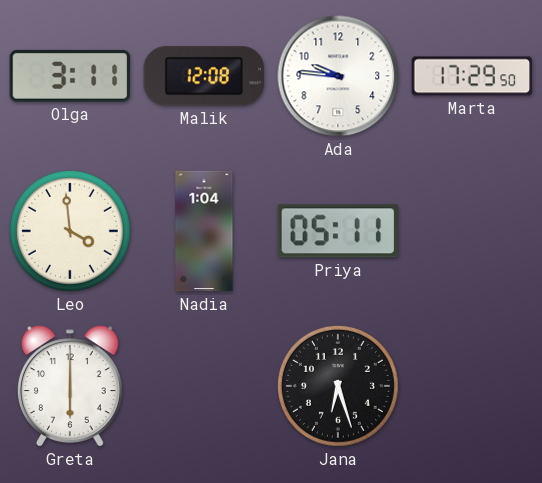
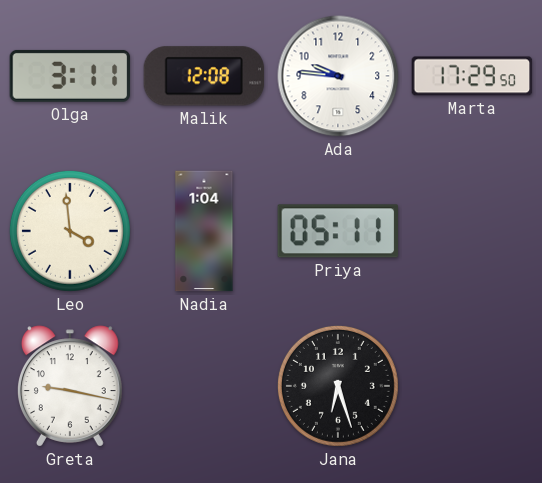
Greta: 6:00 -> 9:17 (70, 386)
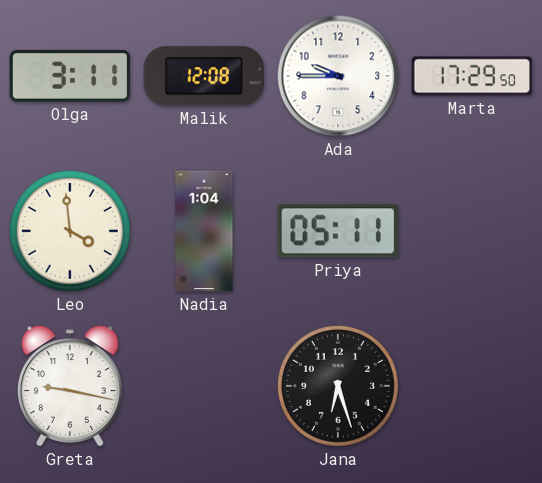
Ada: 9:46 -> 9:45 (338, 76)
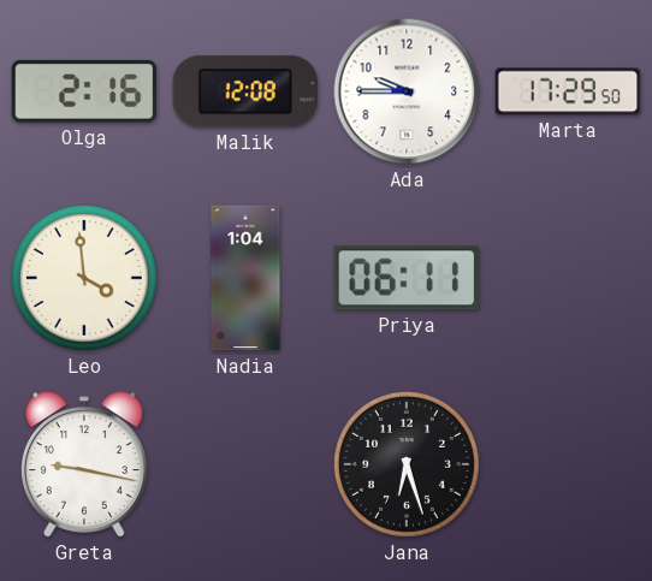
Olga: 3:11 -> 2:16 (84, 91)
Priya: 05:11 -> 06:11 (407, 278)
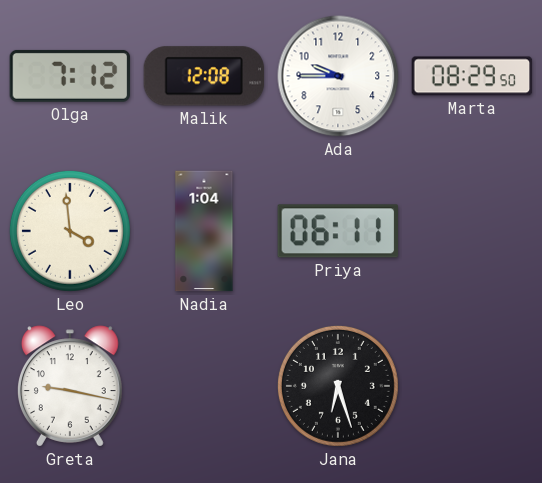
Olga: 2:16 -> 7:12 (70, 76)
Marta: 17:29 -> 08:29 (472, 76)
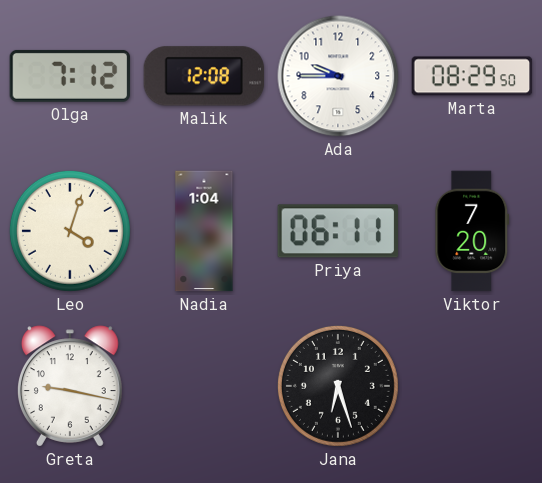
Leo: 3:59 -> 4:03 (70, 231)
Viktor: none -> 7:20 (472, 231)
